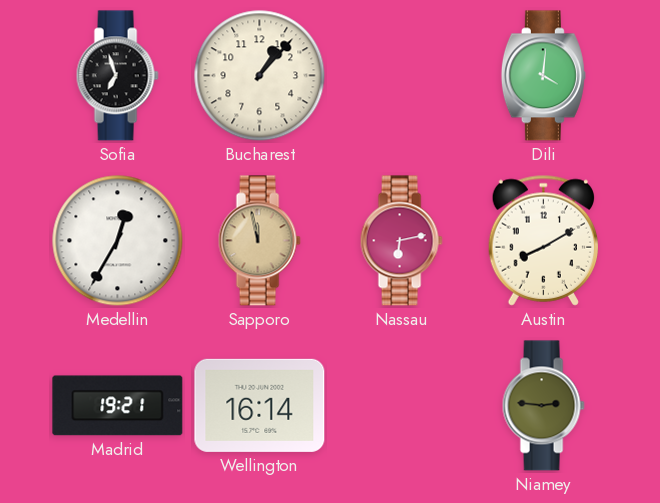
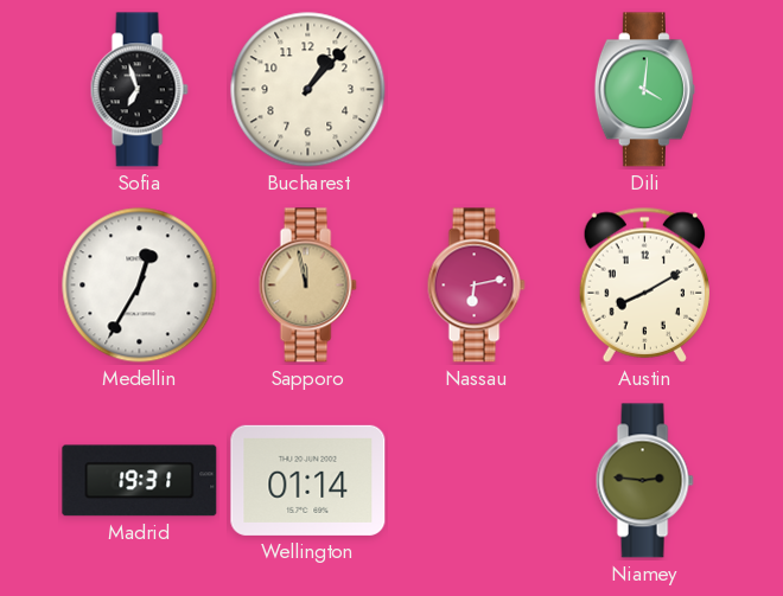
Madrid: 19:21 -> 19:31 (140, 481)
Wellington: 16:14 -> 01:14 (308, 480)
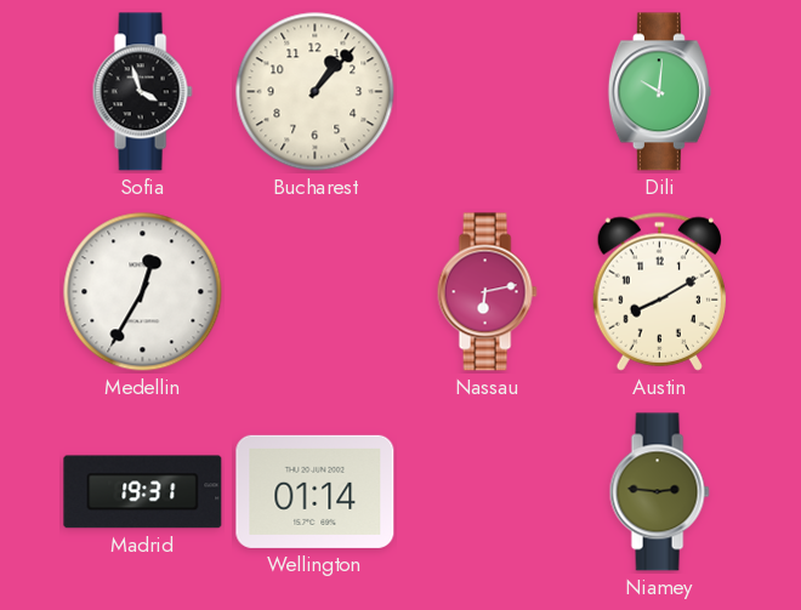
Sofia: 6:57 -> 3:57 (142, 92)
Dili: 4:01 -> 10:01 (659, 92)
Sapporo: 11:58 -> none (307, 286)
